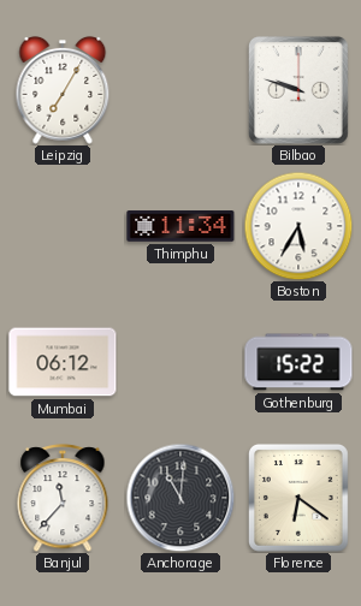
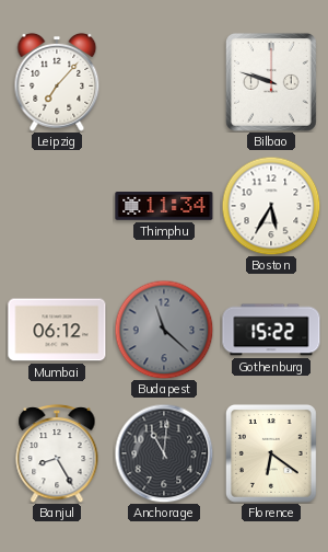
Leipzig: 7:05 -> 7:07 (57, 82)
Budapest: none -> 11:22 (164, 330)
Banjul: 11:37 -> 8:25 (57, 455)
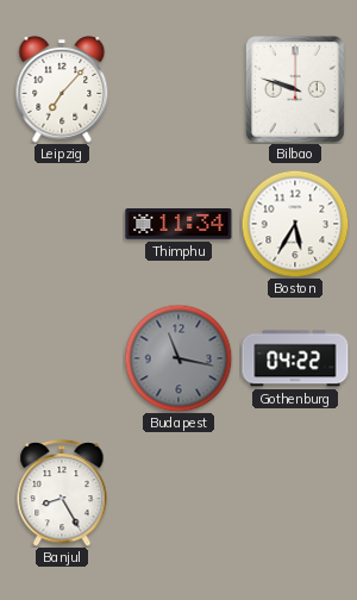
Mumbai: 06:12 -> none (57, 330)
Budapest: 11:22 -> 11:17 (178, 358)
Gothenburg: 15:22 -> 04:22 (295, 358)
Anchorage: 11:01 -> none (164, 453)
Florence: 6:21 -> none (271, 453)
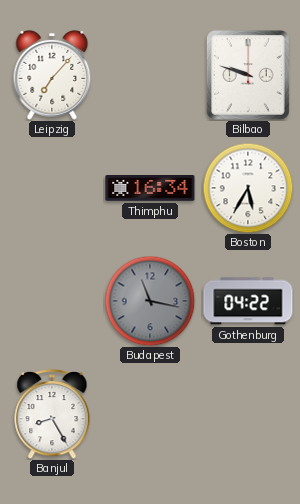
Thimphu: 11:34 -> 16:34 (150, 189)
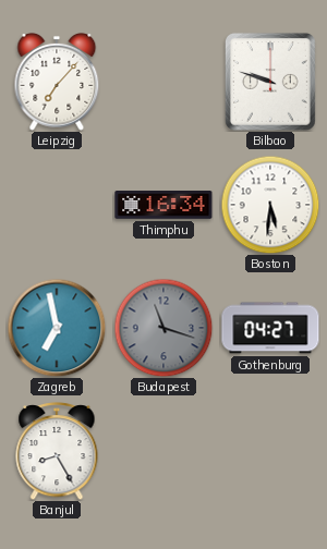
Boston: 5:35 -> 5:31 (270, 205)
Zagreb: none -> 6:58 (57, 328)
Budapest: 11:17 -> 11:18 (163, 328)
Gothenburg: 04:22 -> 04:27 (270, 328)
